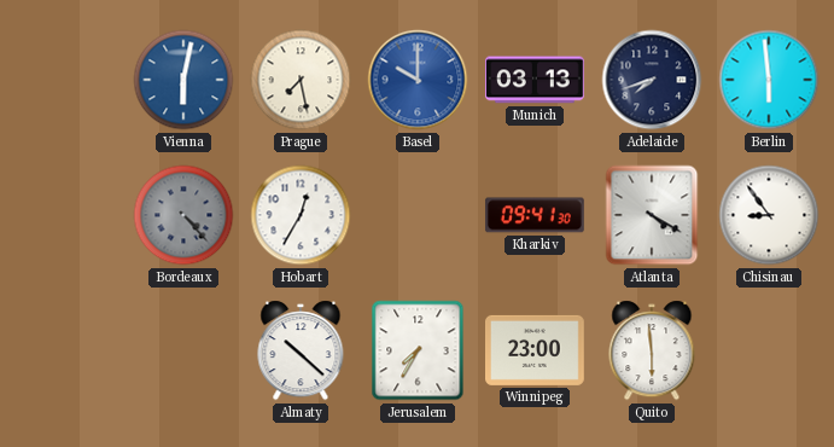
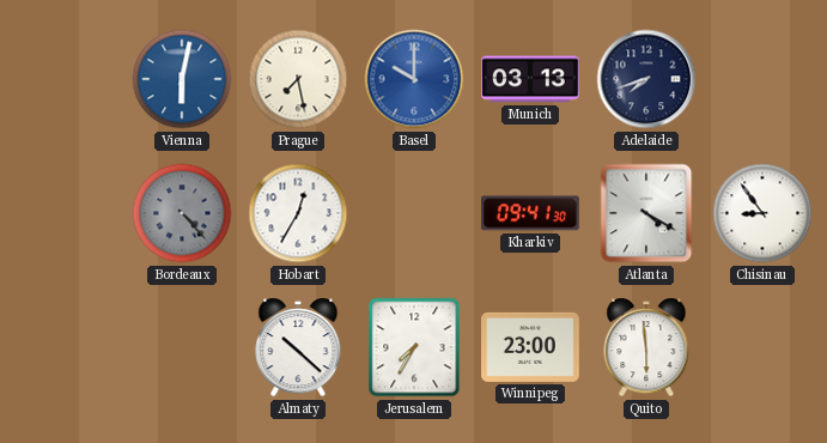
Berlin: 5:59 -> none (769, 80)
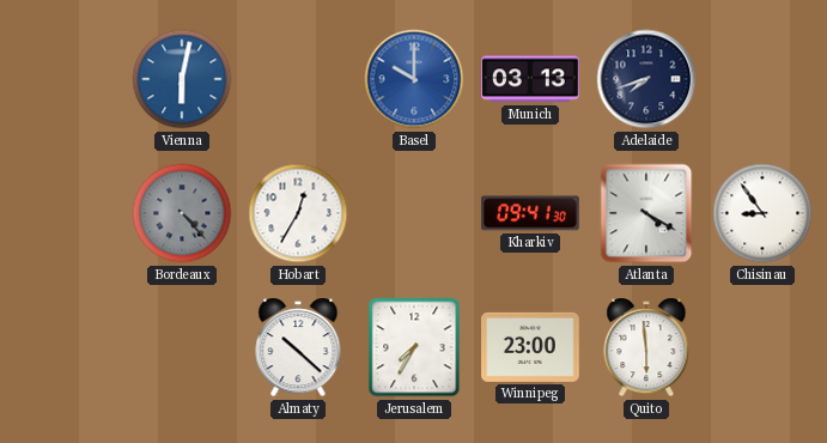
Prague: 7:28 -> none (298, 79)
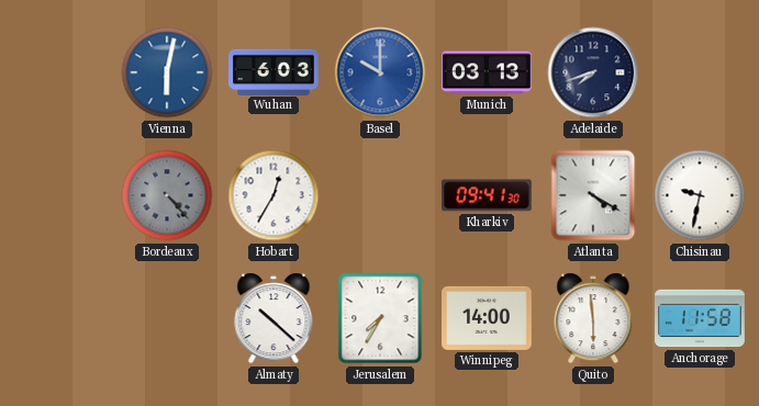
Wuhan: none -> 6:03 (275, 71)
Chisinau: 8:54 -> 9:32 (700, 195)
Winnipeg: 23:00 -> 14:00 (488, 318)
Anchorage: none -> 11:58 (701, 318)
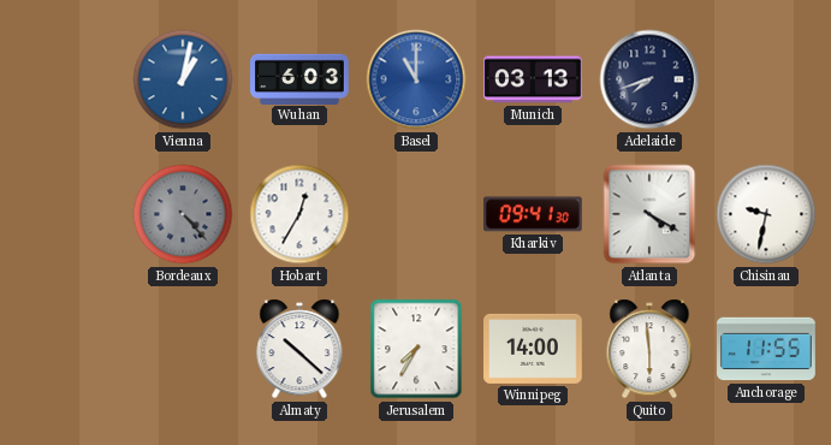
Vienna: 6:02 -> 1:02 (183, 79)
Basel: 10:00 -> 11:00 (416, 79)
Anchorage: 11:58 -> 11:55 (767, 349)
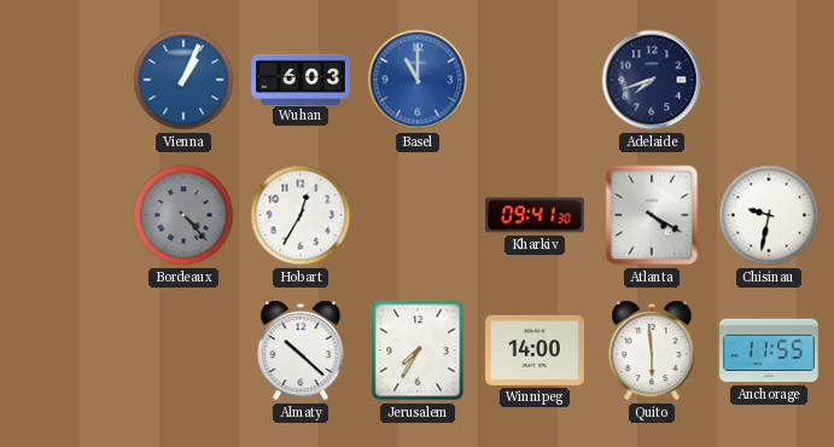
Vienna: 1:02 -> 1:04 (183, 80)
Munich: 03:13 -> none (534, 79)
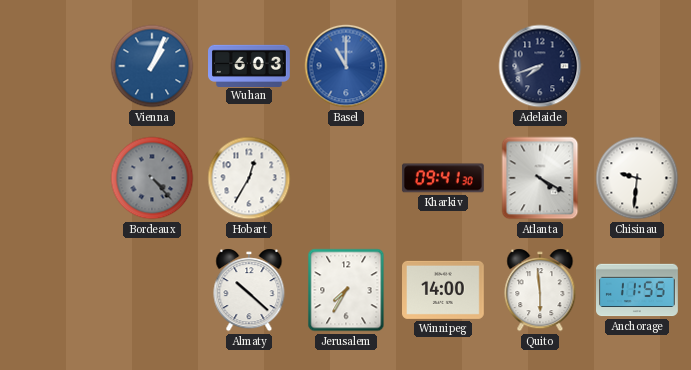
Chisinau: 9:32 -> 9:31 (637, 178)
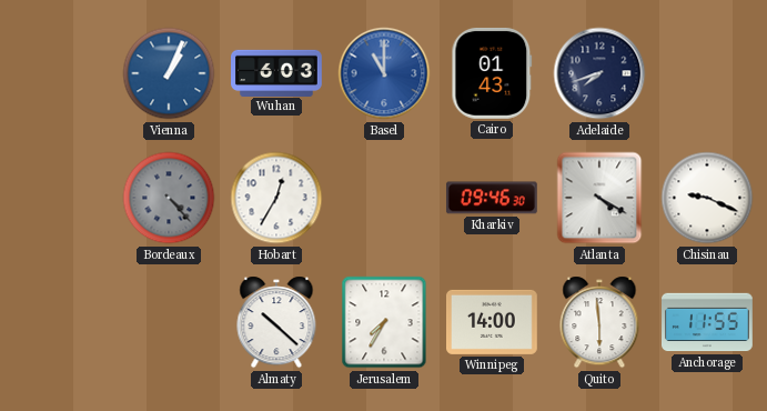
Cairo: none -> 01:43 (492, 73)
Kharkiv: 09:41 -> 09:46 (492, 198)
Chisinau: 9:31 -> 9:19 (707, 198)
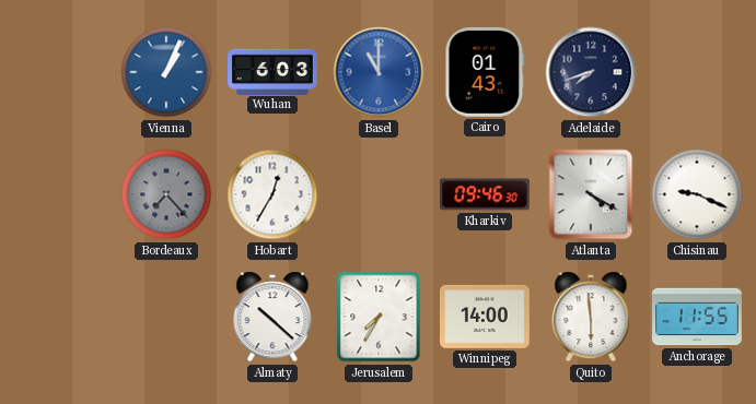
Bordeaux: 4:23 -> 7:23 (166, 194)
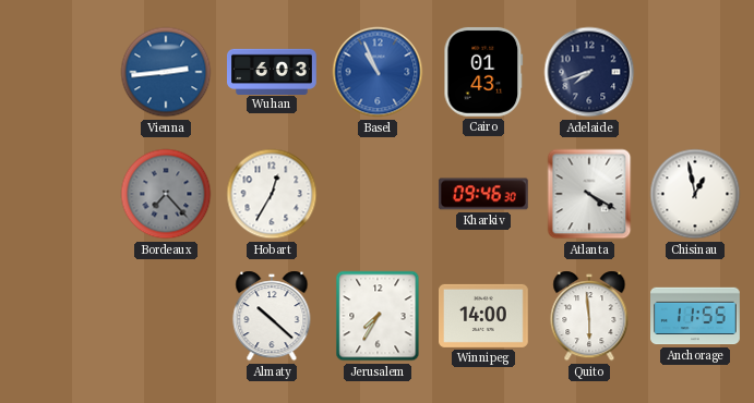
Vienna: 1:04 -> 2:44 (166, 72)
Basel: 11:00 -> 10:56 (378, 72)
Chisinau: 9:19 -> 12:58 (695, 194)
